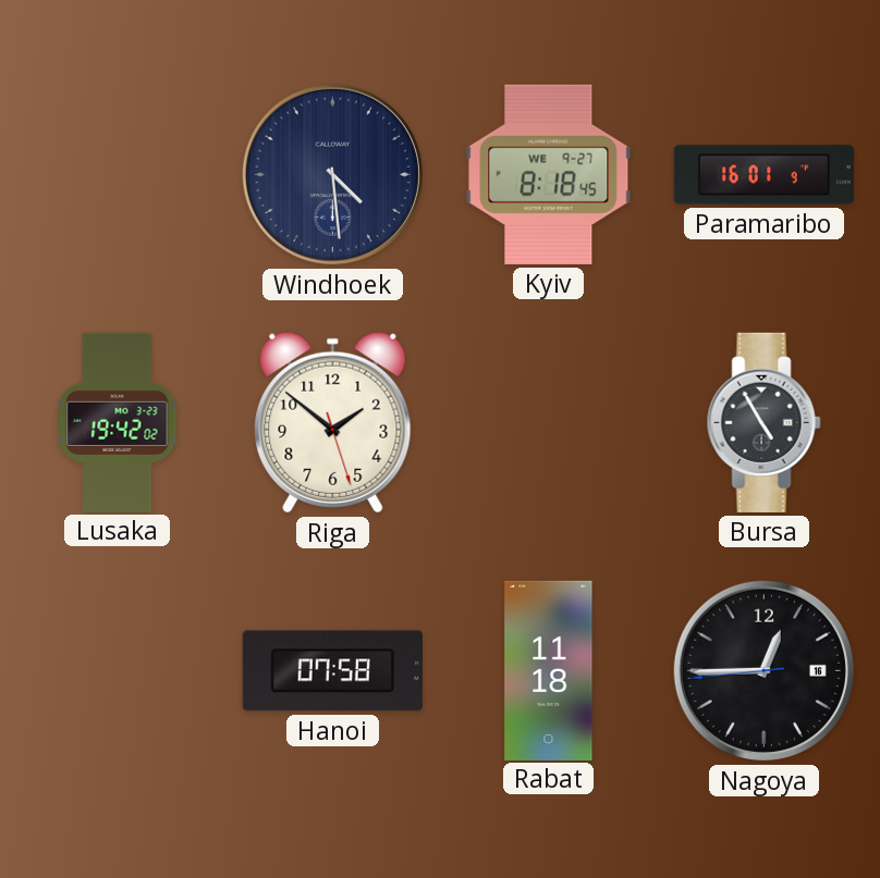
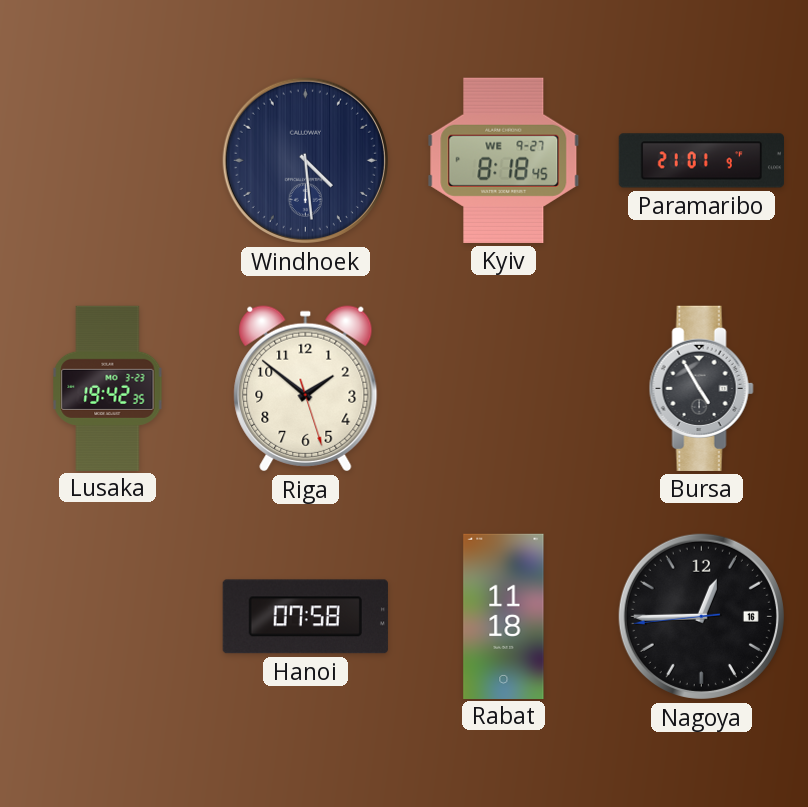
Paramaribo: 16:01 -> 21:01 (701, 161)
Lusaka: 19:42:02 -> 19:42:35 (108, 388)
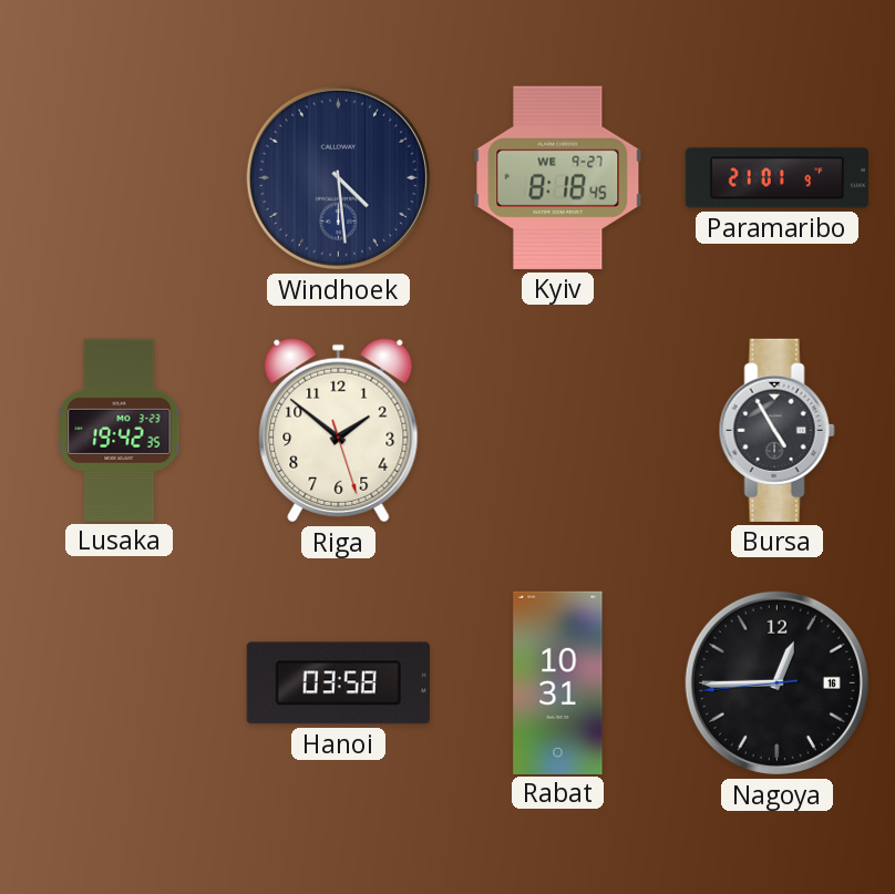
Hanoi: 07:58 -> 03:58 (338, 684)
Rabat: 11:18 -> 10:31 (558, 682)
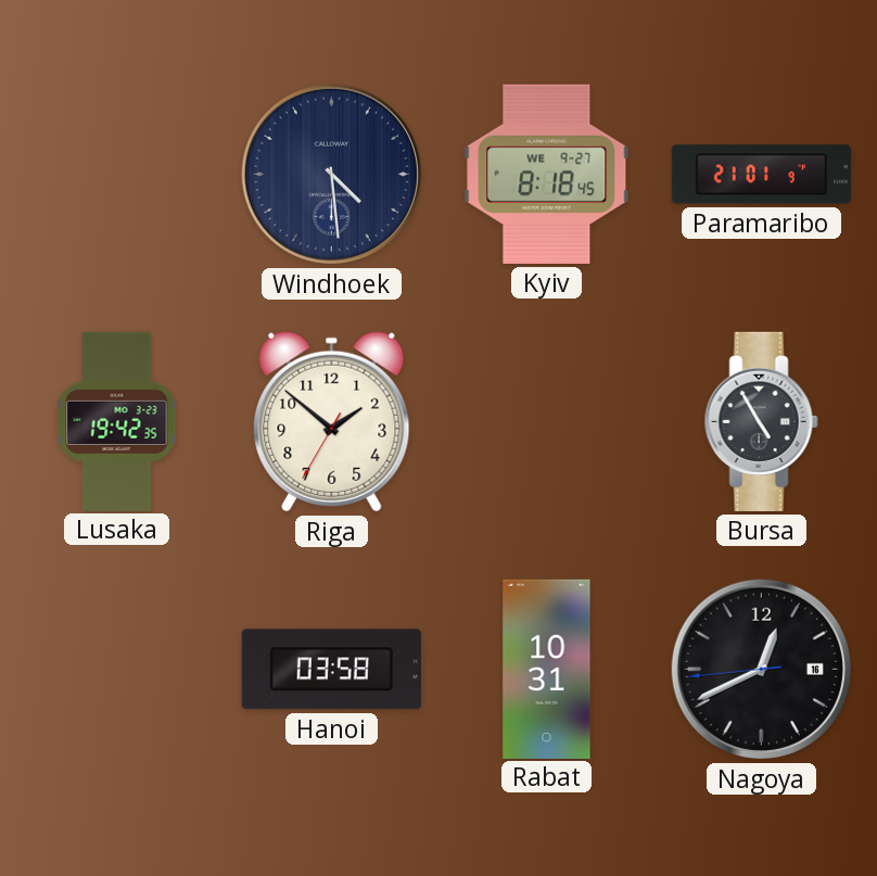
Riga: 1:51:27 -> 1:51:35 (332, 422)
Nagoya: 12:44 -> 12:40 (761, 669)
